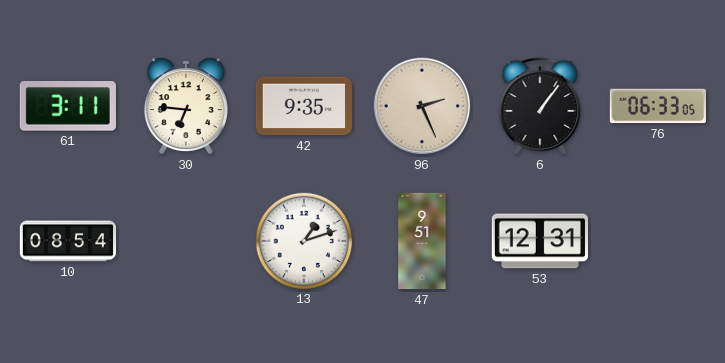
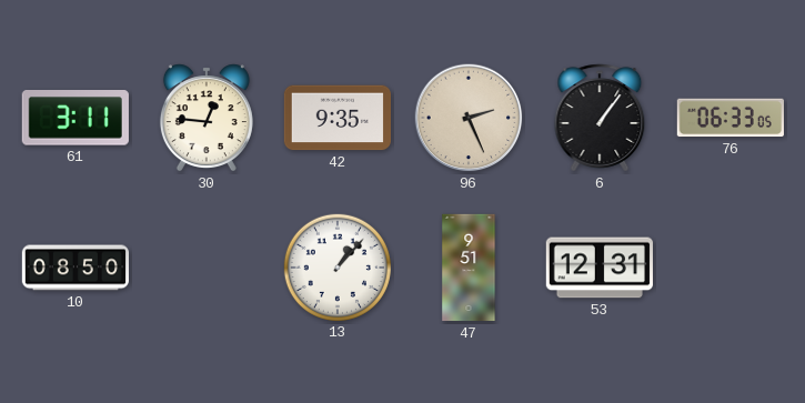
30: 6:46 -> 12:46 (207, 118)
10: 08:54 -> 08:50 (74, 268)
13: 1:12 -> 1:07 (336, 266)
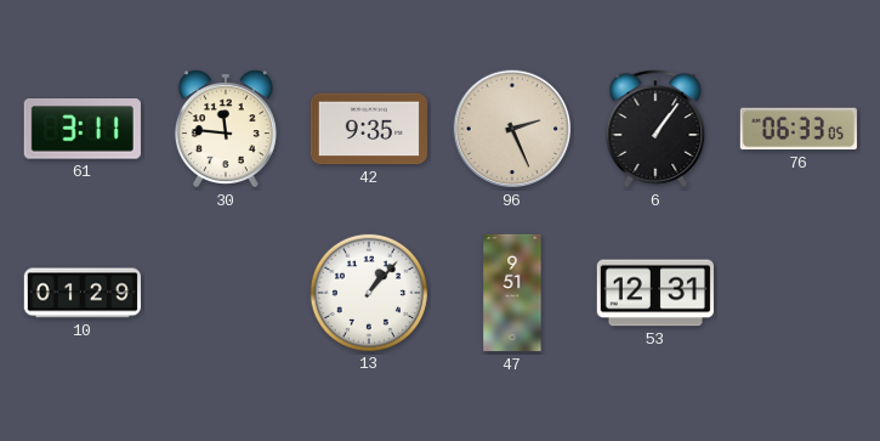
30: 12:46 -> 11:46 (226, 129)
10: 08:50 -> 01:29 (81, 293)
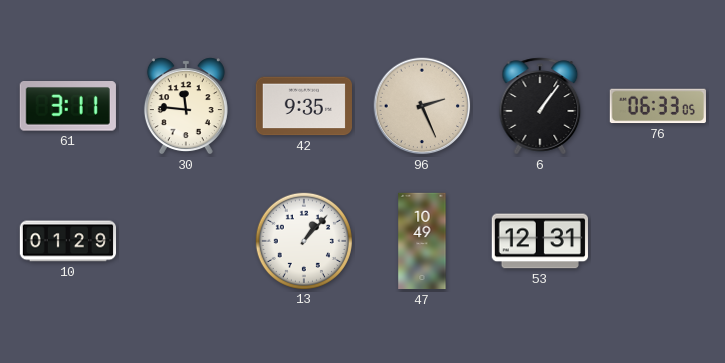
47: 9:51 -> 10:49 (422, 241)
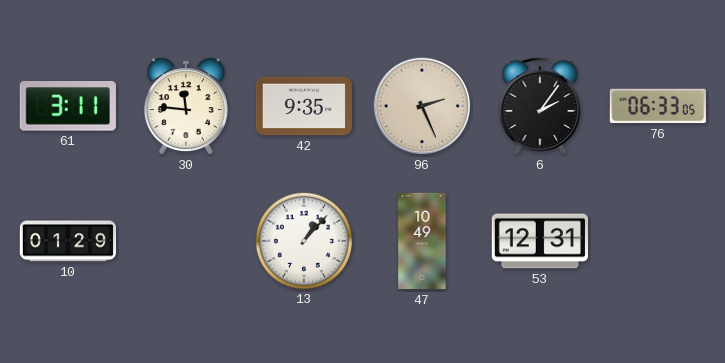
6: 1:06 -> 2:06 (540, 106)
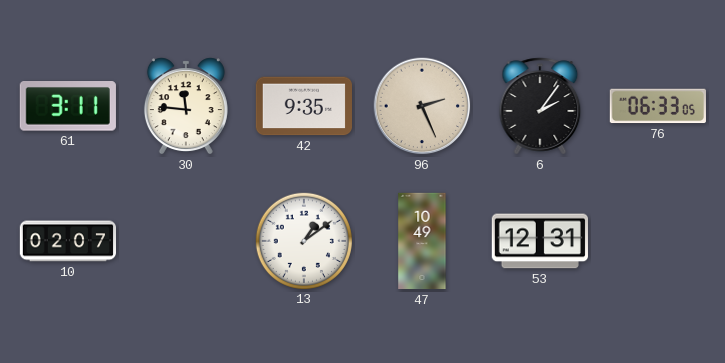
10: 01:29 -> 02:07 (67, 241)
13: 1:07 -> 1:09 (303, 240)
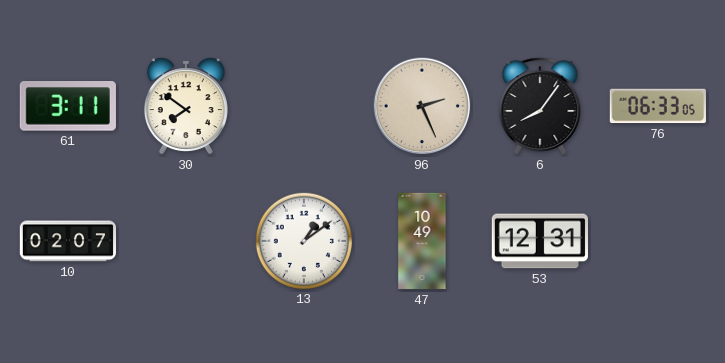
30: 11:46 -> 7:51 (186, 106)
42: 9:35 -> none (303, 106)
6: 2:06 -> 8:06 (540, 106)
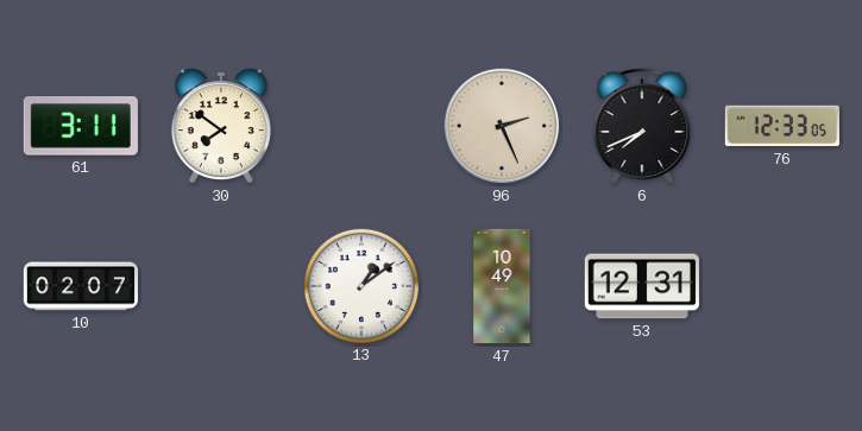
6: 8:06 -> 7:41 (642, 126)
76: 06:33 -> 12:33 (782, 126)
